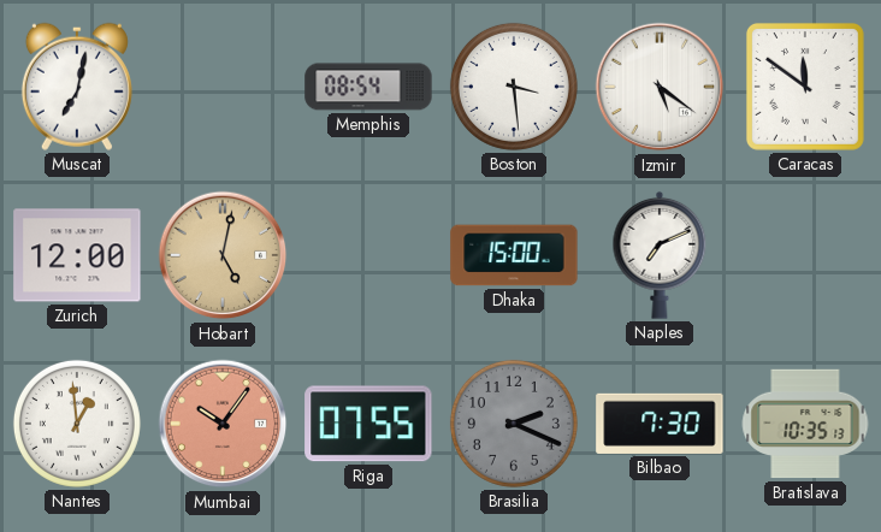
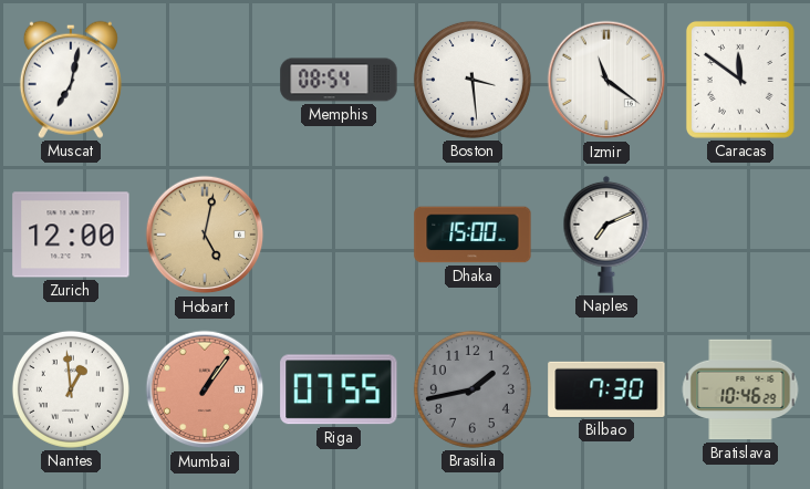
Izmir: 5:21 -> 11:21 (606, 80)
Mumbai: 10:06 -> 1:06 (205, 389)
Brasilia: 2:19 -> 1:43 (472, 389)
Bratislava: 10:35 -> 10:46 (740, 389)
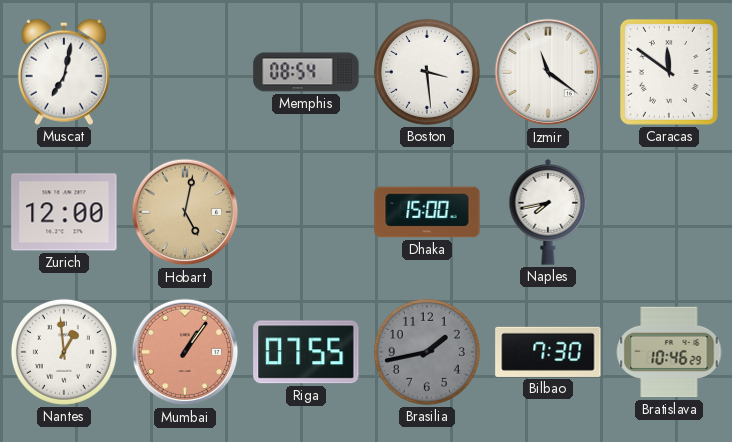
Naples: 7:11 -> 7:43 (548, 212)
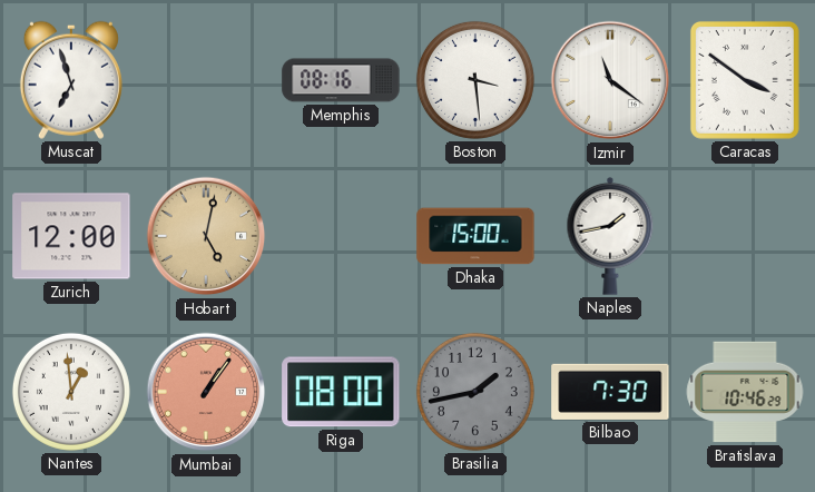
Muscat: 7:02 -> 6:57 (71, 80)
Memphis: 08:54 -> 08:16 (341, 80)
Caracas: 11:51 -> 3:51 (745, 80)
Naples: 7:43 -> 1:43 (610, 236)
Riga: 07:55 -> 08:00 (341, 392)
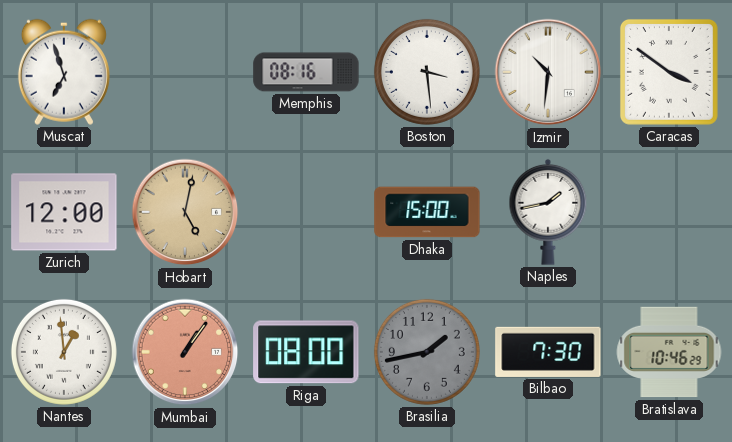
Izmir: 11:21 -> 10:31 (548, 72)
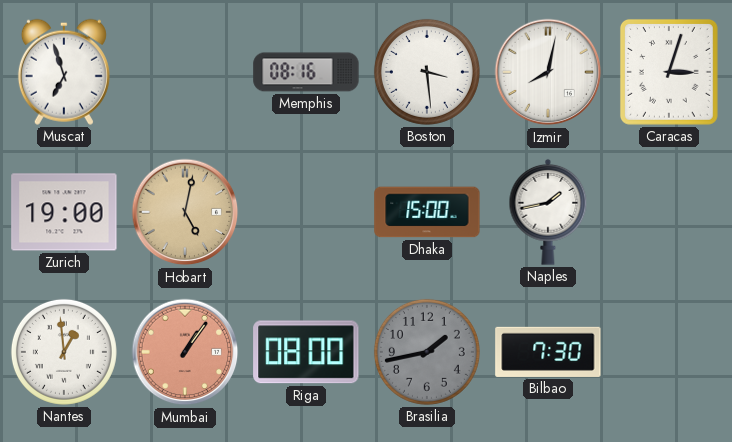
Izmir: 10:31 -> 8:02 (548, 72)
Caracas: 3:51 -> 3:03 (669, 72)
Zurich: 12:00 -> 19:00 (64, 212)
Bratislava: 10:46 -> none (669, 352)
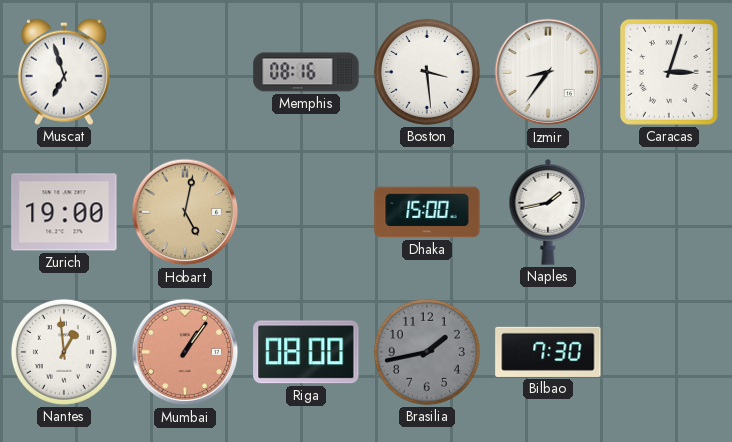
Izmir: 8:02 -> 8:36 (548, 72)
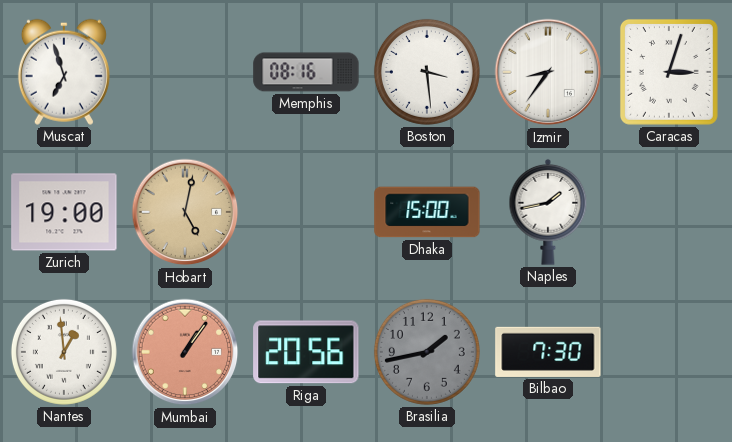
Riga: 08:00 -> 20:56 (306, 352)
